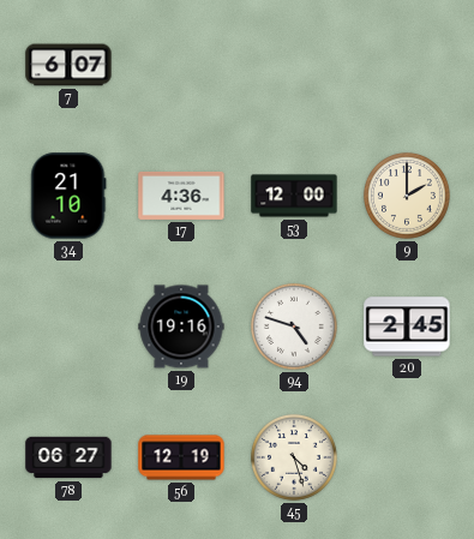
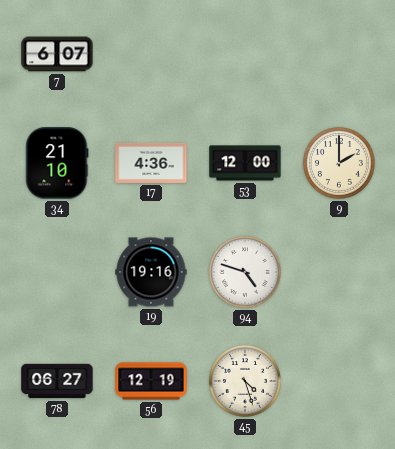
20: 2:45 -> none (407, 327)
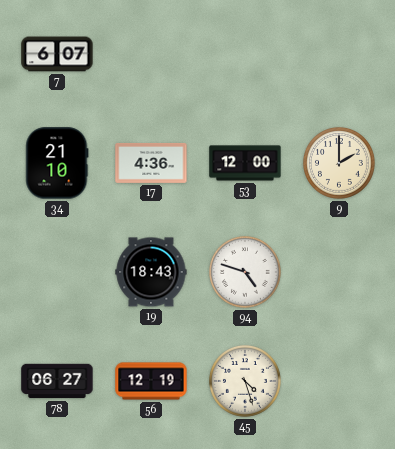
19: 19:16 -> 18:43 (151, 272)
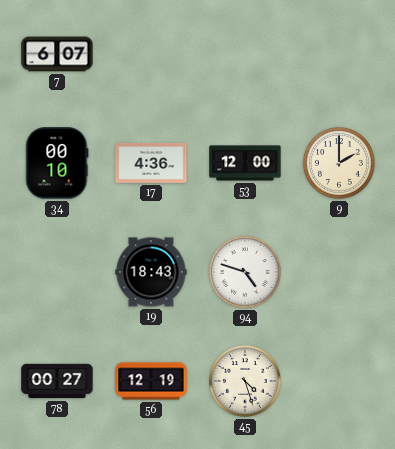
34: 21:10 -> 00:10 (57, 163)
78: 06:27 -> 00:27 (57, 381)
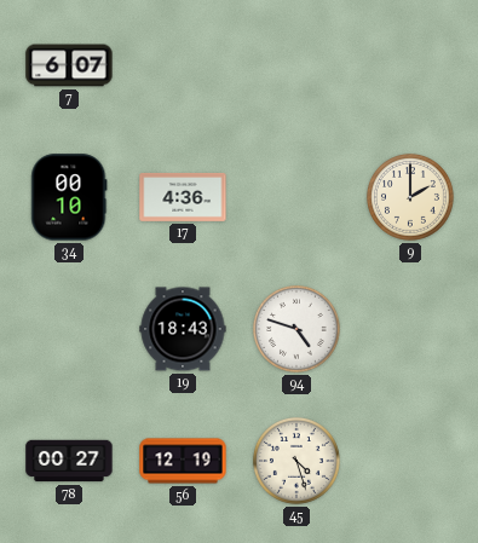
53: 12:00 -> none (245, 163)
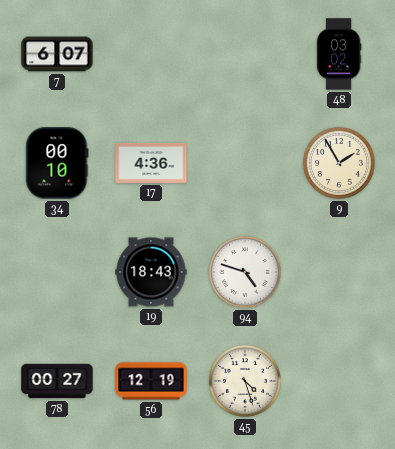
48: none -> 03:02 (339, 54)
9: 2:00 -> 1:55 (339, 163)
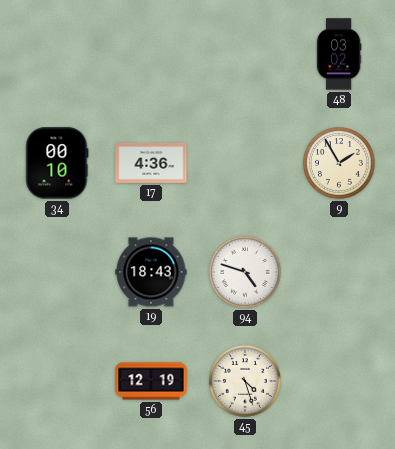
7: 6:07 -> none (57, 54)
78: 00:27 -> none (57, 381)
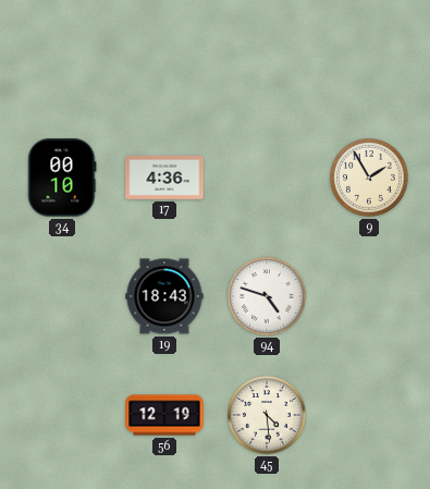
48: 03:02 -> none (339, 54)
45: 4:27 -> 4:29 (267, 415)
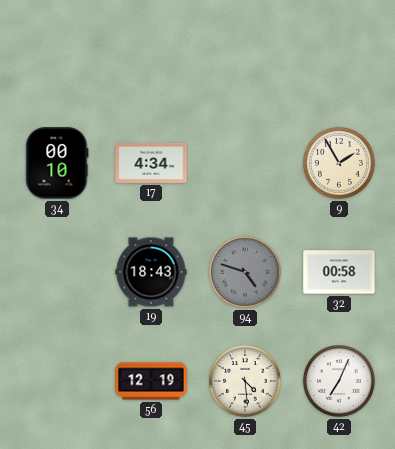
17: 4:36 -> 4:34 (151, 163)
94 dial: white -> grey (245, 272)
32: none -> 00:58 (339, 272)
42: none -> 7:04 (339, 381)
